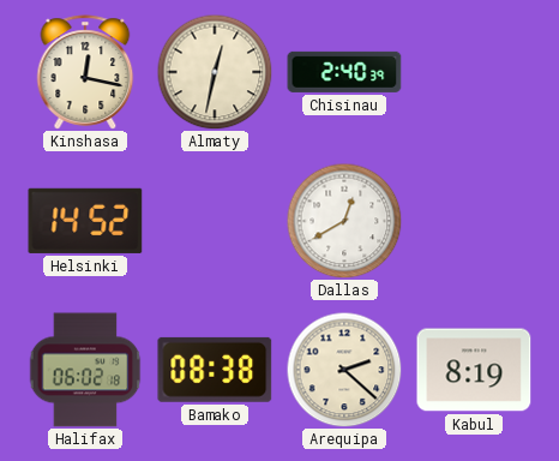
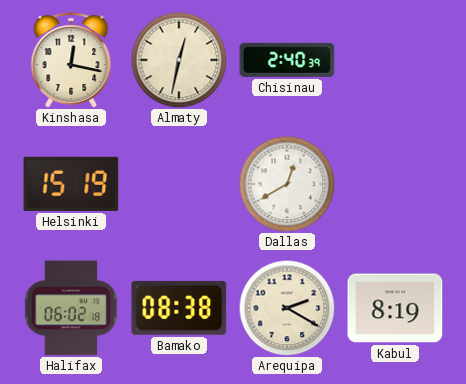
Helsinki: 14:52 -> 15:19 (71, 184)
Arequipa: 2:22 -> 2:20 (287, 308)
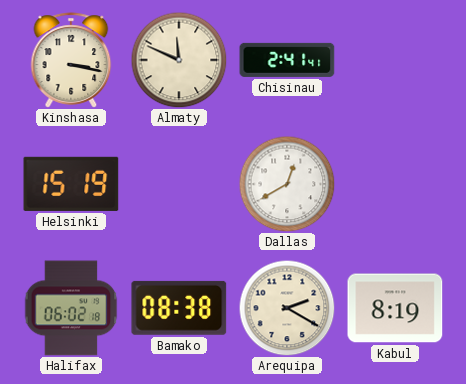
Kinshasa: 12:17 -> 3:17 (71, 60)
Almaty: 12:32 -> 11:49 (179, 60)
Chisinau: 2:40 -> 2:41 (287, 60)
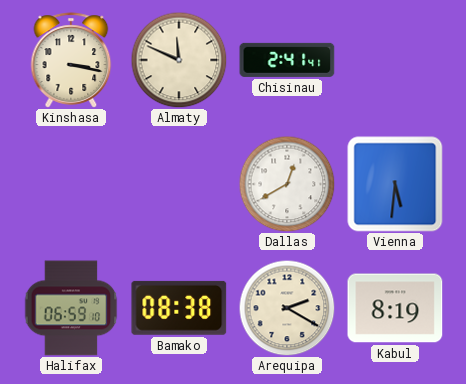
Helsinki: 15:19 -> none (71, 184)
Vienna: none -> 5:31 (395, 184)
Halifax: 06:02 -> 06:59 (71, 308)
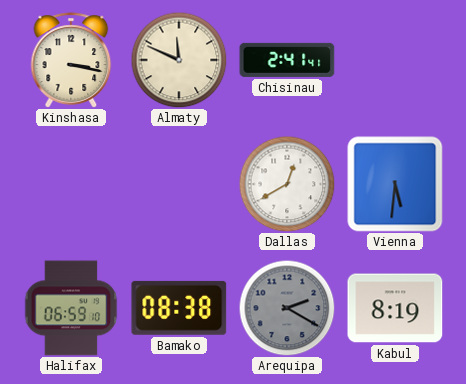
Arequipa dial: cream -> grey (287, 308)
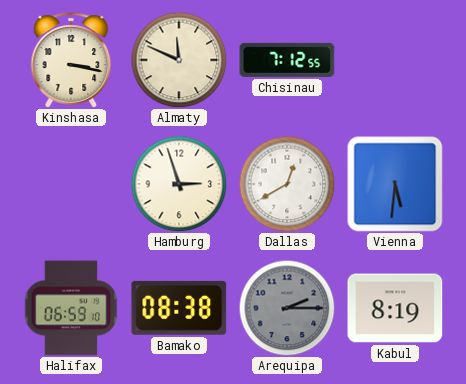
Chisinau: 2:41 -> 7:12 (287, 60)
Hamburg: none -> 2:57 (179, 184)
Arequipa: 2:20 -> 2:15 (287, 308)
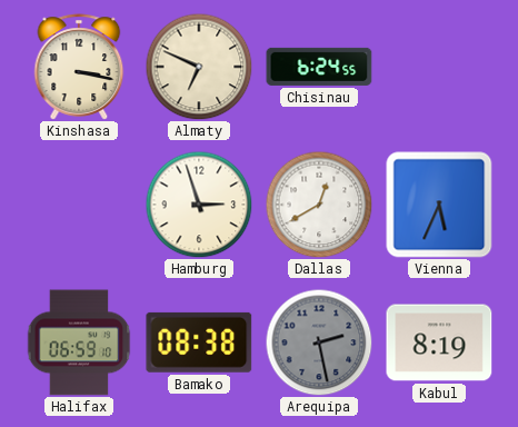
Almaty: 11:49 -> 6:49 (199, 67)
Chisinau: 7:12 -> 6:24 (319, 67)
Vienna: 5:31 -> 5:34 (439, 205)
Arequipa: 2:15 -> 2:28 (319, 342)
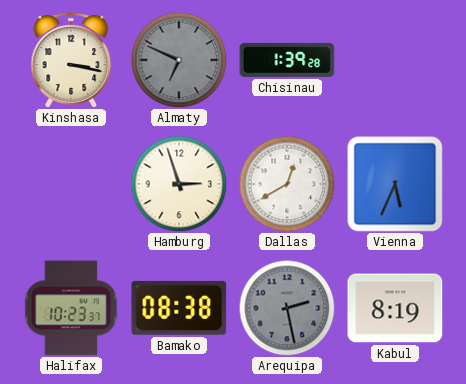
Almaty dial: cream -> grey (179, 60)
Chisinau: 6:24 -> 1:39 (287, 60)
Halifax: 06:59 -> 10:23 (71, 308)
